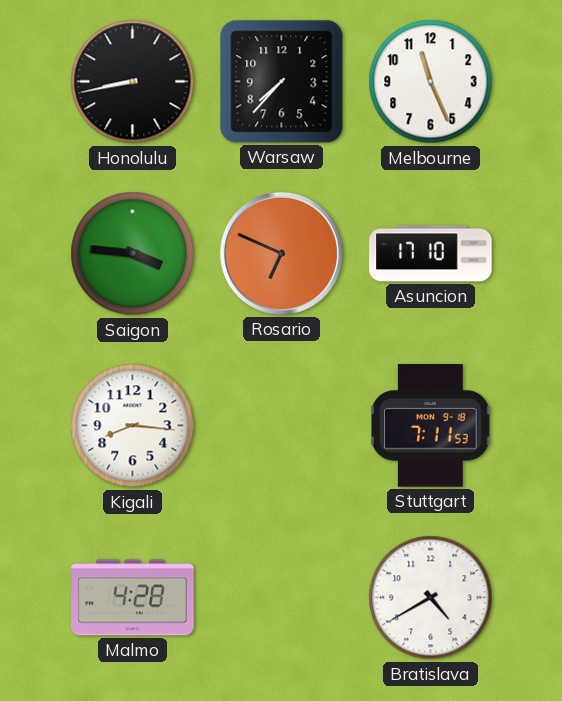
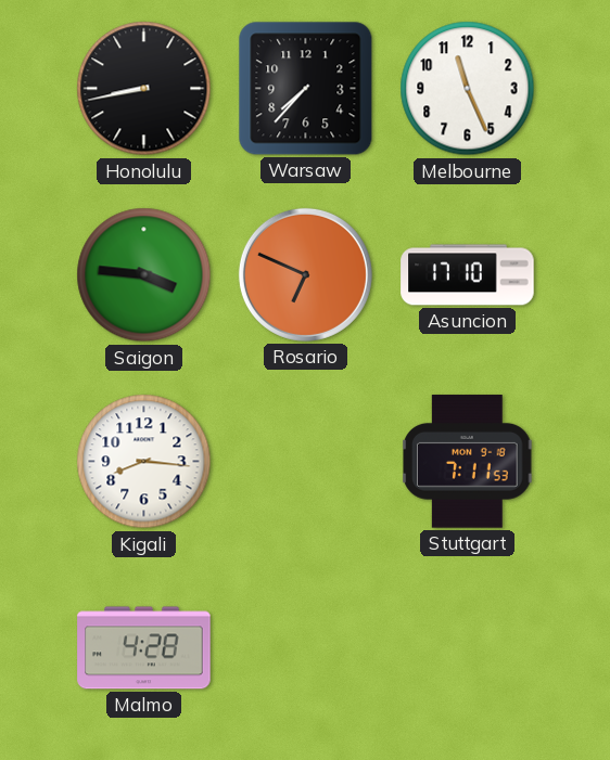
Bratislava: 4:40 -> none (431, 598)
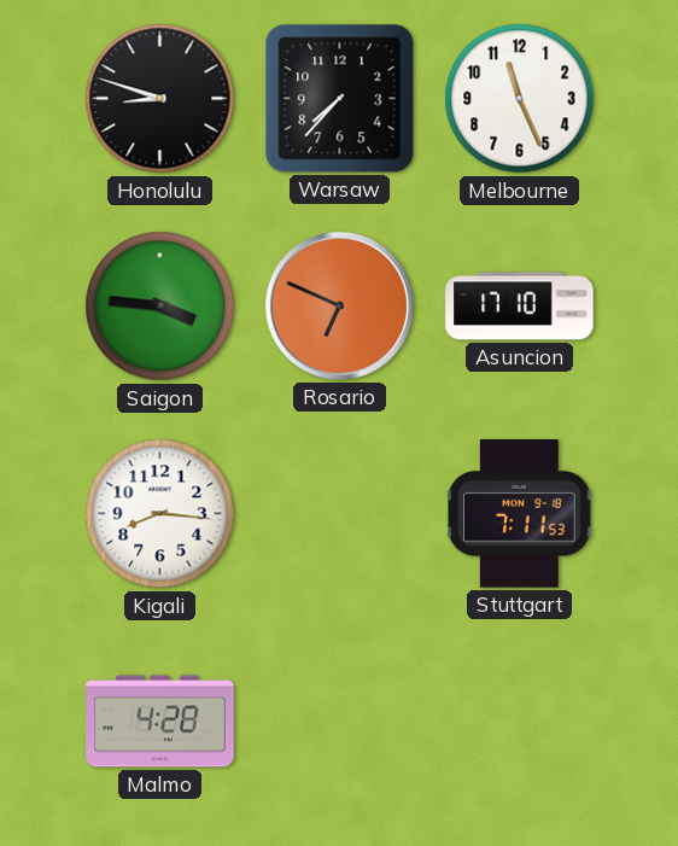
Honolulu: 8:43 -> 8:48 (160, 99)
